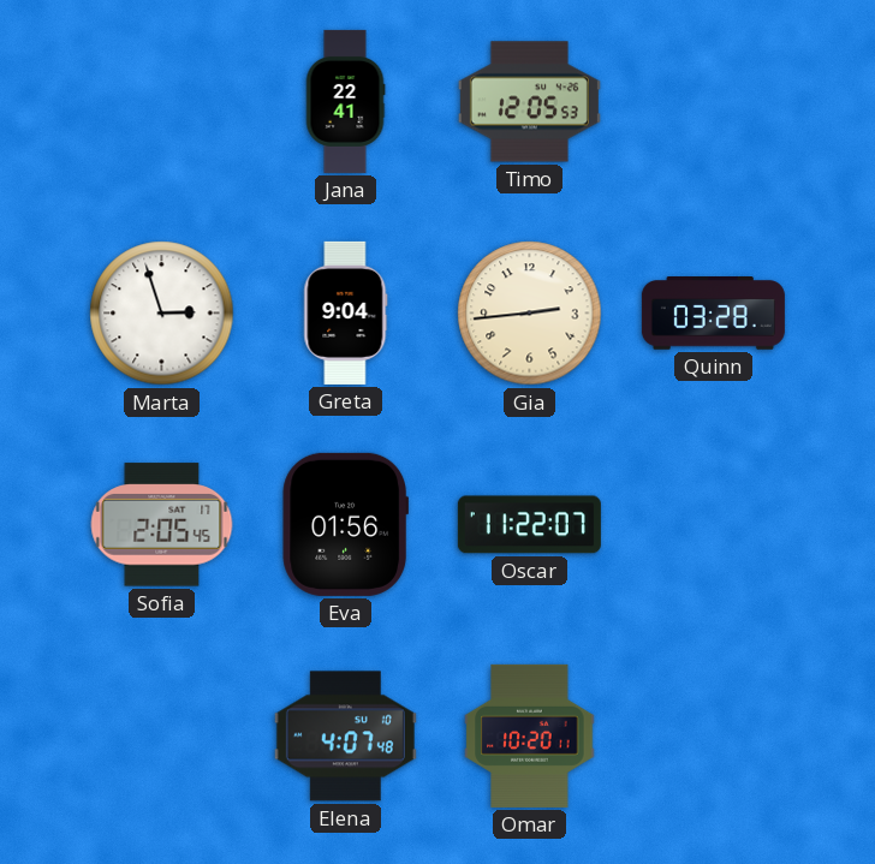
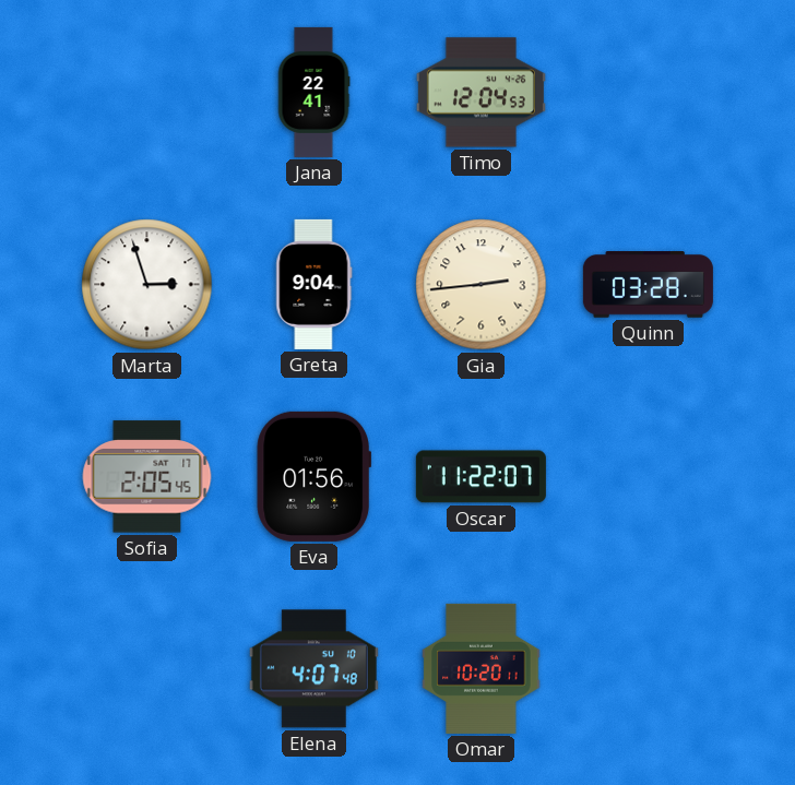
Timo: 12:05 -> 12:04 (480, 93)
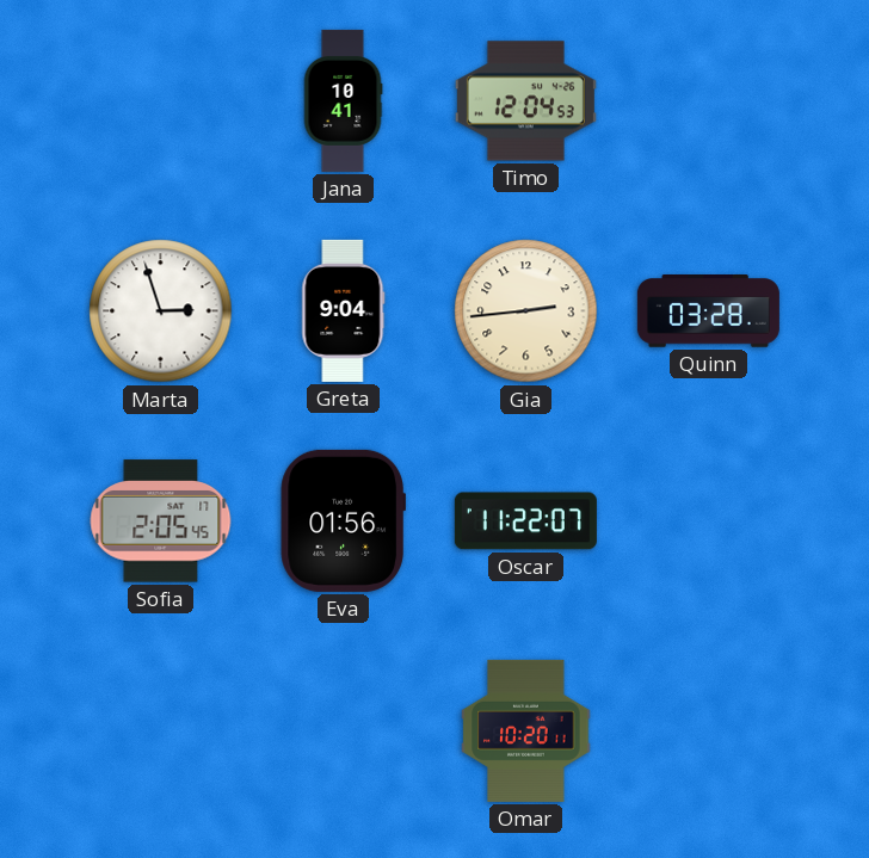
Jana: 22:41 -> 10:41 (343, 100)
Elena: 4:07 -> none (313, 669)
